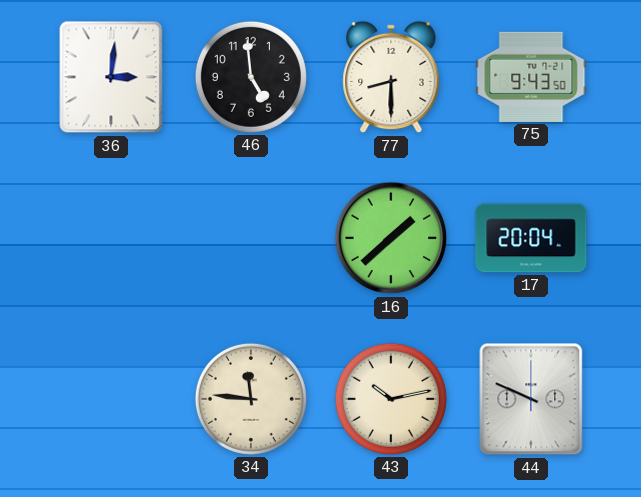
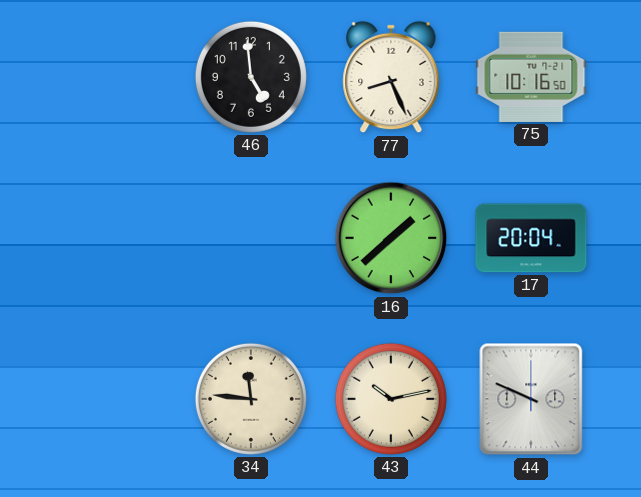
36: 3:01 -> none (111, 77)
77: 8:30 -> 8:26 (391, 77)
75: 9:43 -> 10:16 (531, 77)
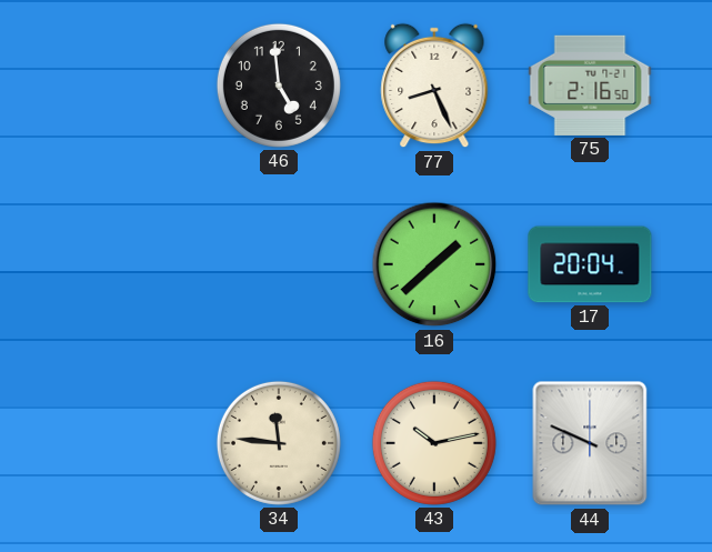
75: 10:16 -> 2:16 (590, 86)
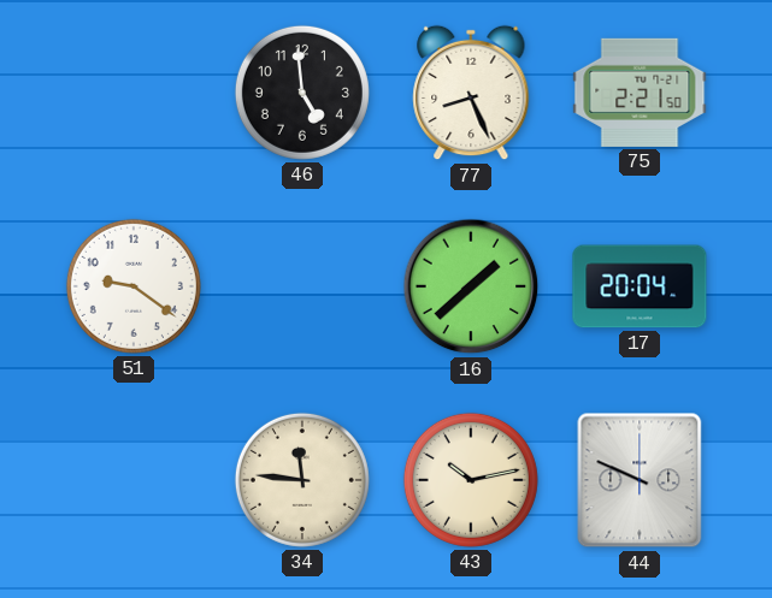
75: 2:16 -> 2:21 (640, 93)
51: none -> 9:21 (134, 286)
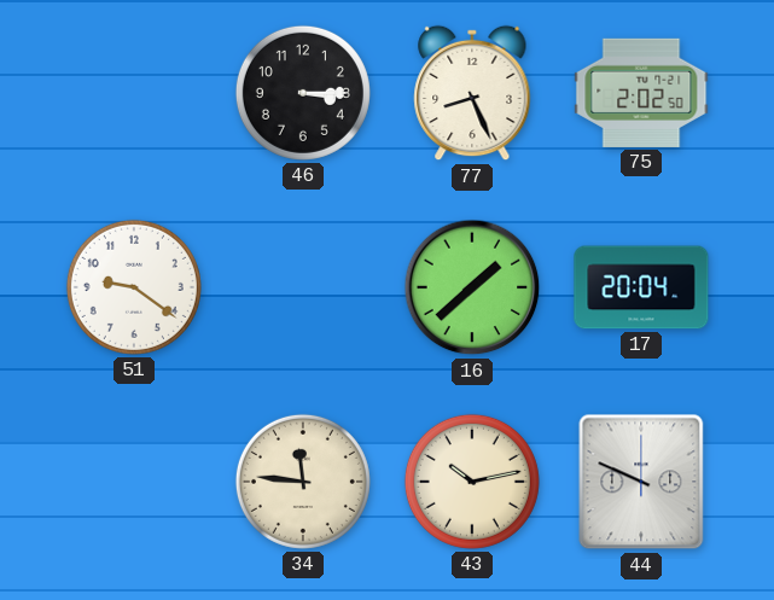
46: 4:59 -> 3:15 (303, 93)
75: 2:21 -> 2:02 (641, 93)
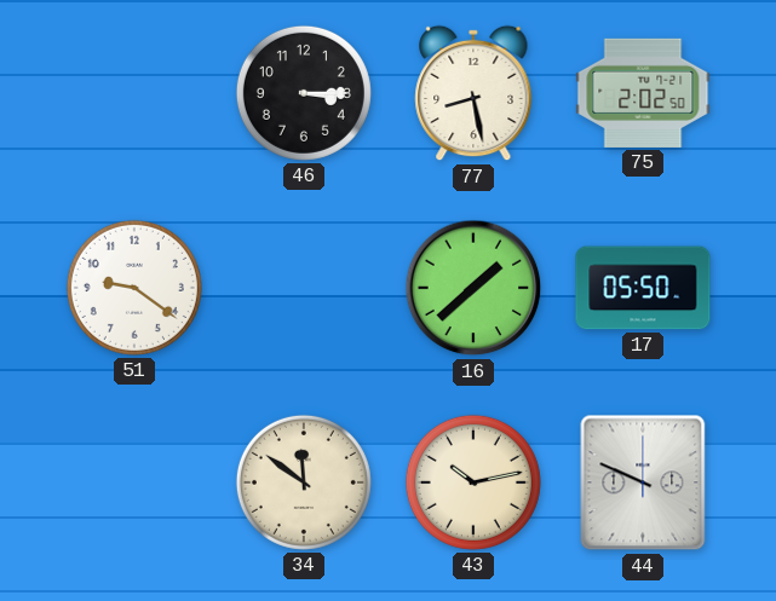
77: 8:26 -> 8:28 (473, 93)
17: 20:04 -> 05:50 (643, 288)
34: 11:46 -> 11:51 (304, 482)
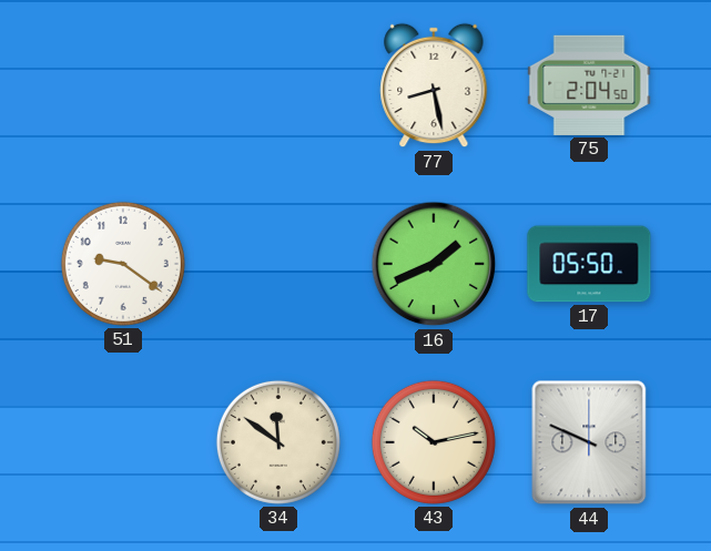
46: 3:15 -> none (304, 93)
75: 2:02 -> 2:04 (589, 85)
16: 1:38 -> 1:41 (434, 264)
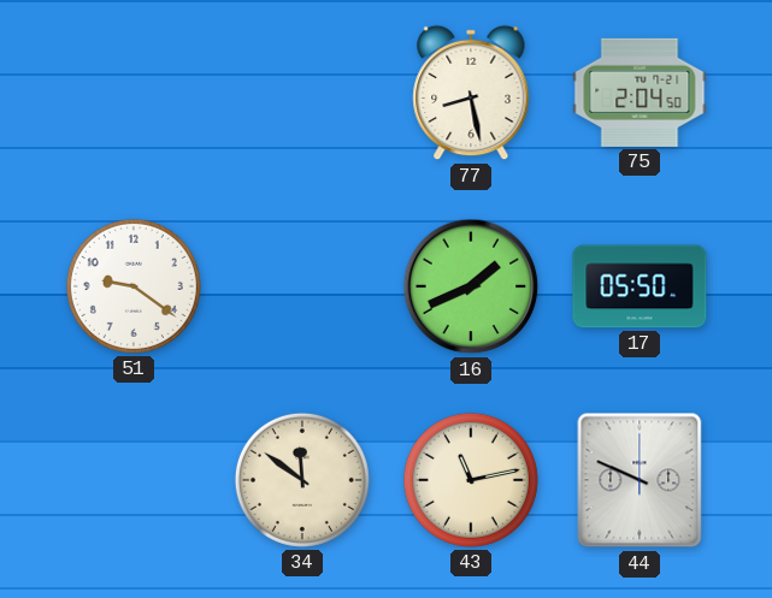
43: 10:13 -> 11:13 (471, 480)
